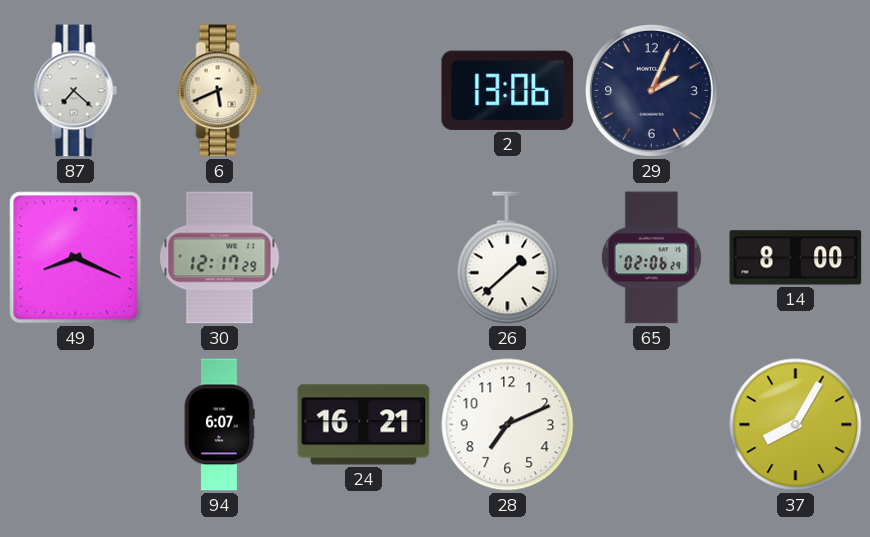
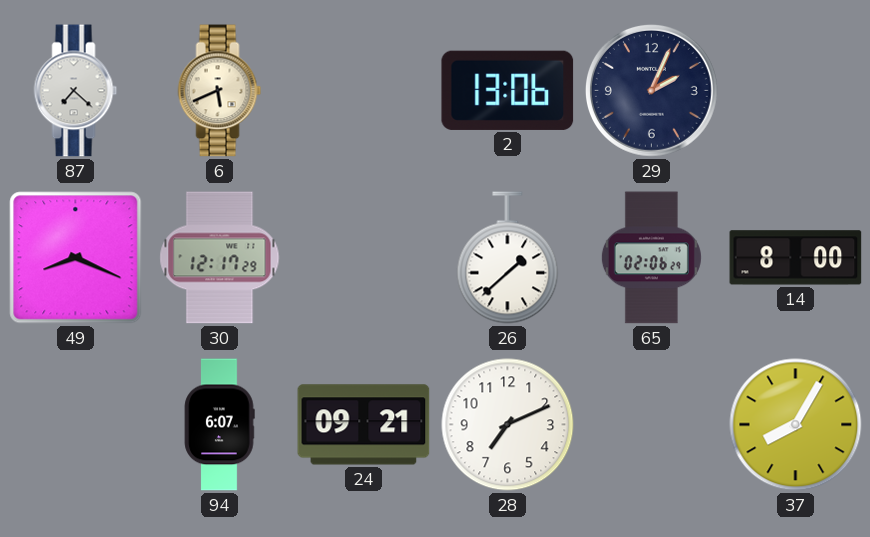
24: 16:21 -> 09:21 (364, 425)
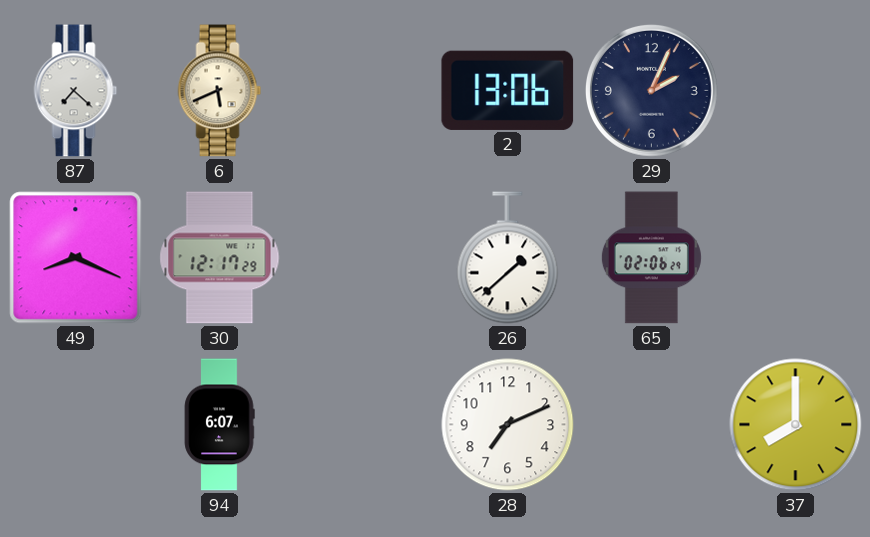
14: 8:00 -> none (796, 258)
24: 09:21 -> none (364, 425)
37: 8:05 -> 8:00 (796, 425)
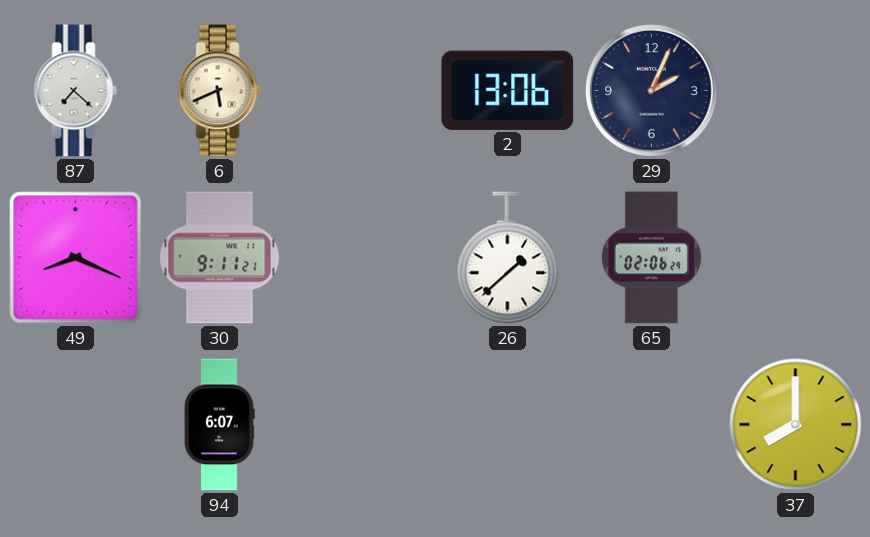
30: 12:17 -> 9:11 (220, 258)
28: 7:11 -> none (508, 425)
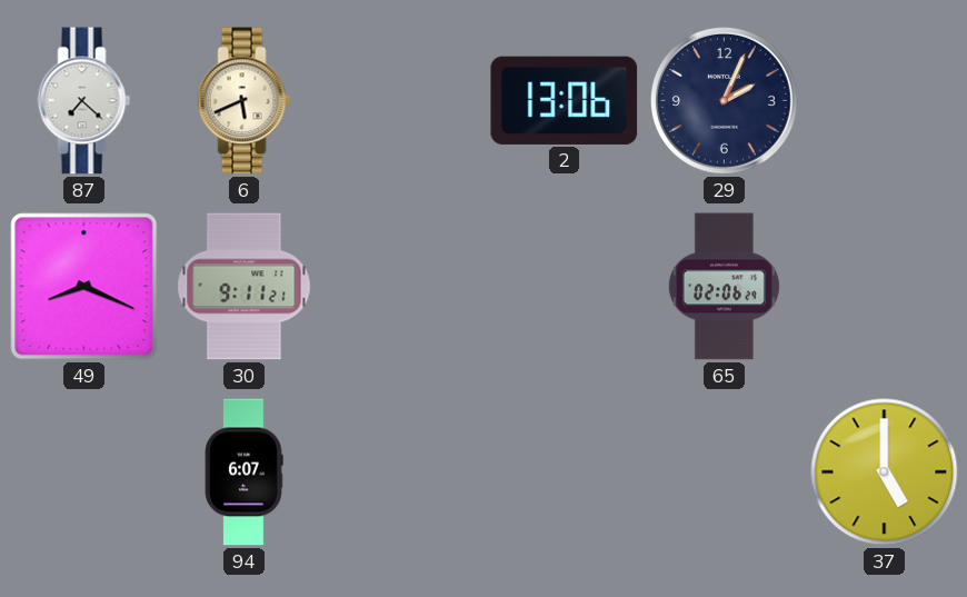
26: 1:38 -> none (508, 258)
37: 8:00 -> 5:00 (885, 472)
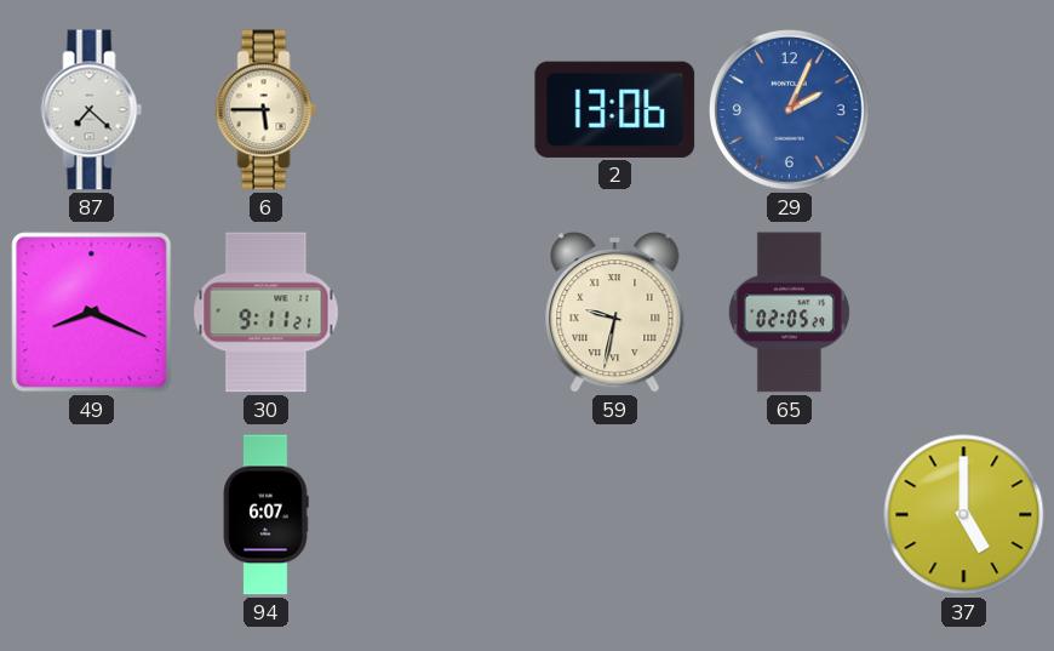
6: 5:41 -> 5:45 (267, 110)
29 dial: navy -> blue (789, 109)
59: none -> 9:32 (615, 312)
65: 02:06 -> 02:05 (789, 313)
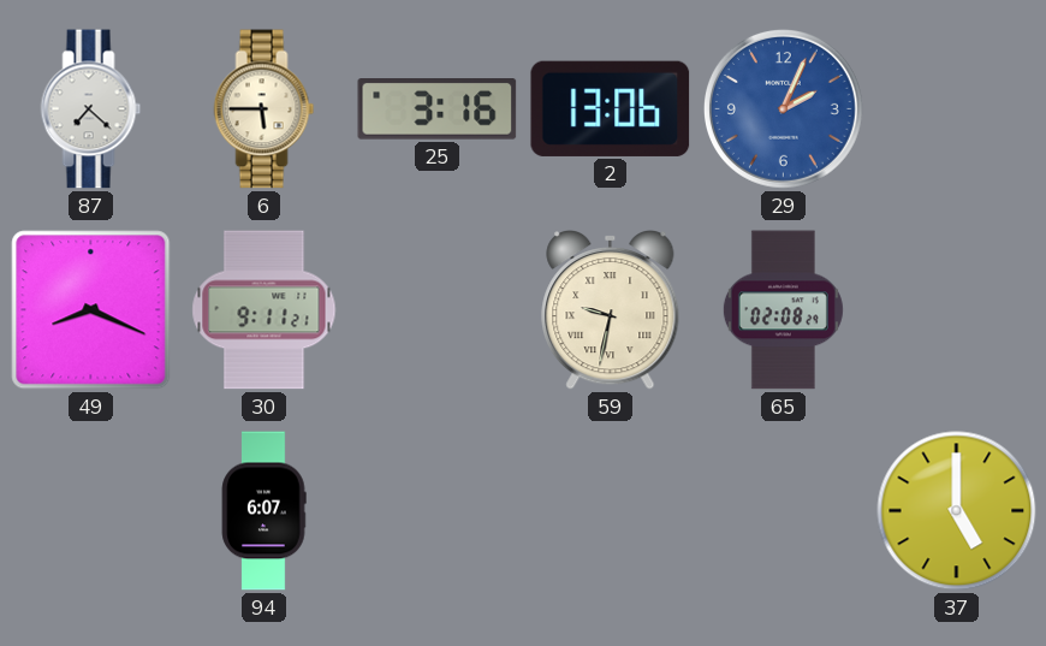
25: none -> 3:16 (438, 109)
65: 02:05 -> 02:08 (783, 310)
